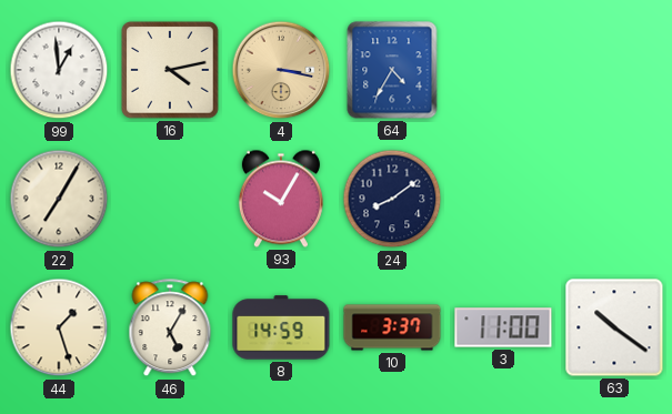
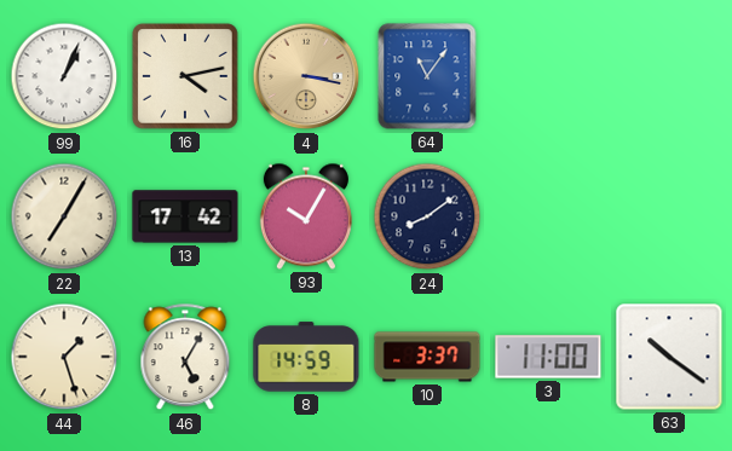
99: 12:59 -> 1:04 (64, 76)
64: 4:35 -> 11:06 (427, 76)
13: none -> 17:42 (185, 216)
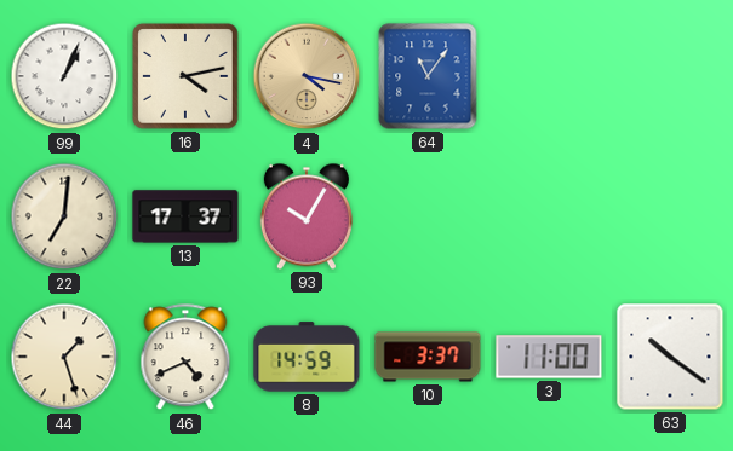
4: 3:17 -> 4:17 (307, 76)
22: 7:05 -> 7:01 (64, 216)
13: 17:42 -> 17:37 (185, 216)
24: 8:09 -> none (427, 216)
46: 5:05 -> 4:41 (185, 358)
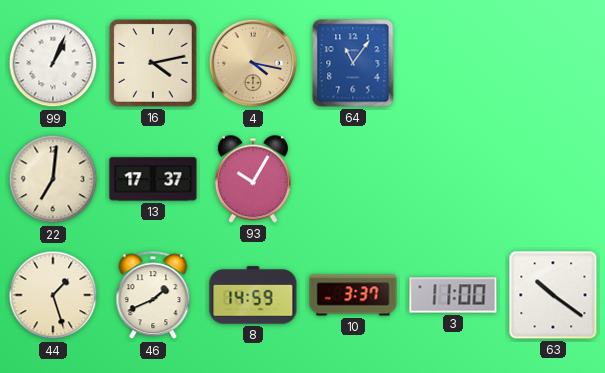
46: 4:41 -> 1:41 (153, 296)
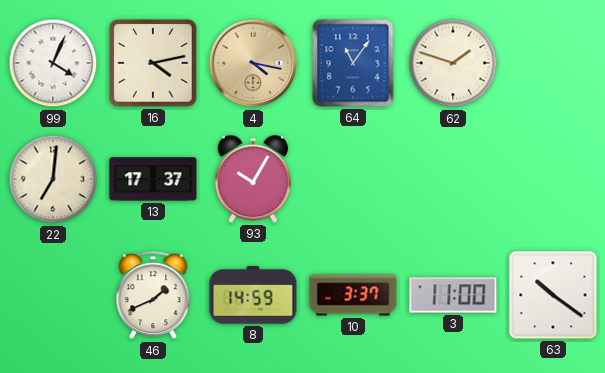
99: 1:04 -> 4:04 (53, 63)
62: none -> 1:48 (453, 63)
44: 1:27 -> none (53, 295)
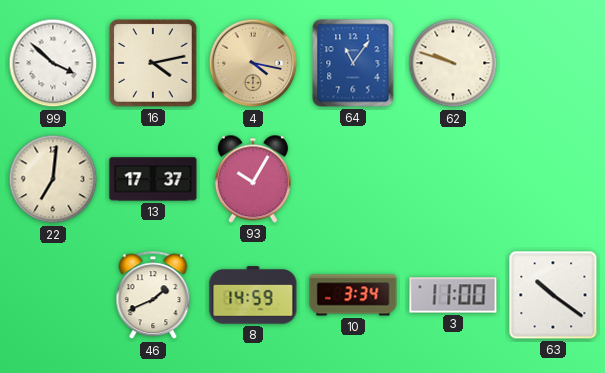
99: 4:04 -> 3:52 (53, 63)
62: 1:48 -> 9:48 (453, 63)
10: 3:37 -> 3:34 (353, 295)
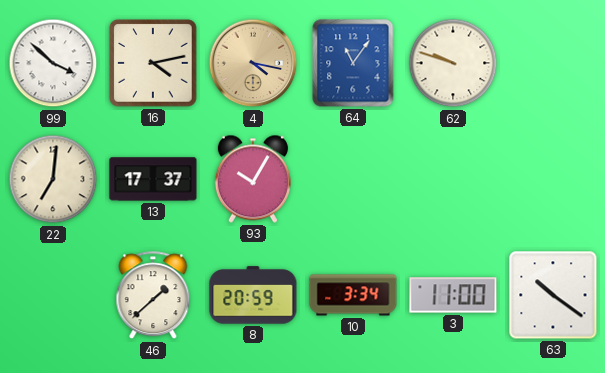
46: 1:41 -> 1:38 (153, 296)
8: 14:59 -> 20:59 (253, 295)
